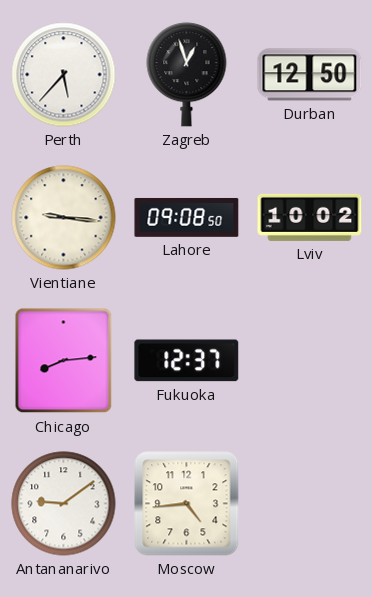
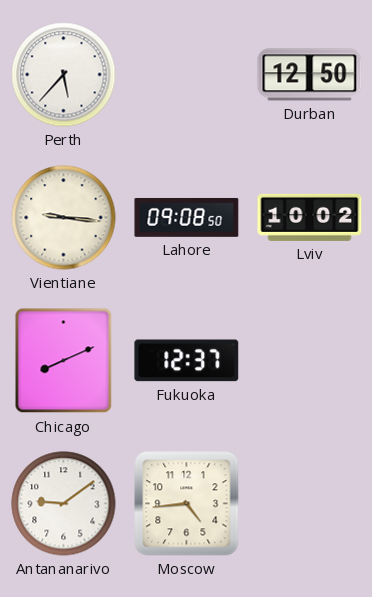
Zagreb: 12:57 -> none (187, 75)
Chicago: 8:14 -> 8:11 (64, 361)
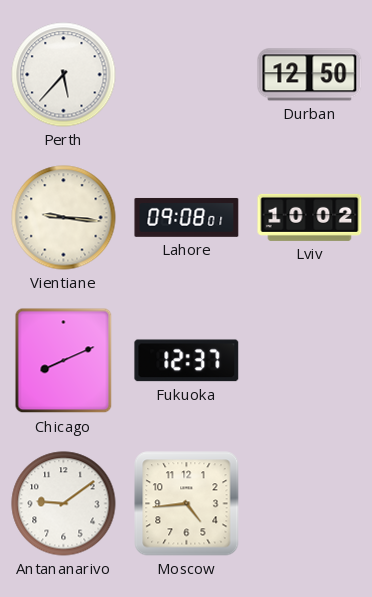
Lahore: 09:08:50 -> 09:08:01 (187, 217)
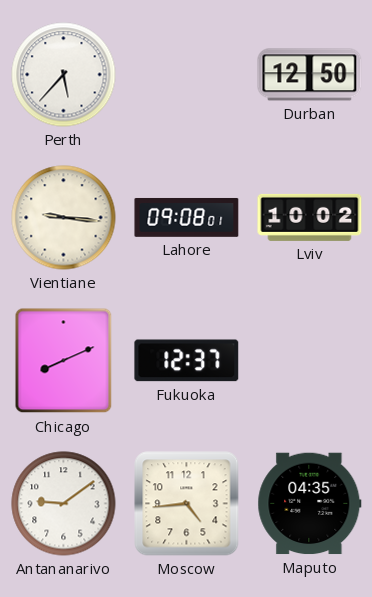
Maputo: none -> 04:35 (310, 504)
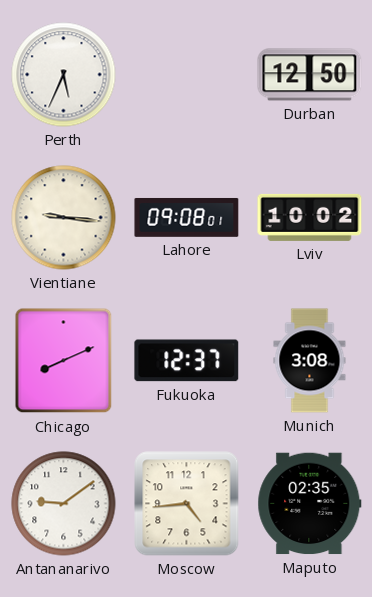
Perth: 5:37 -> 5:34 (64, 75)
Munich: none -> 3:08 (310, 361)
Maputo: 04:35 -> 02:35 (310, 504)
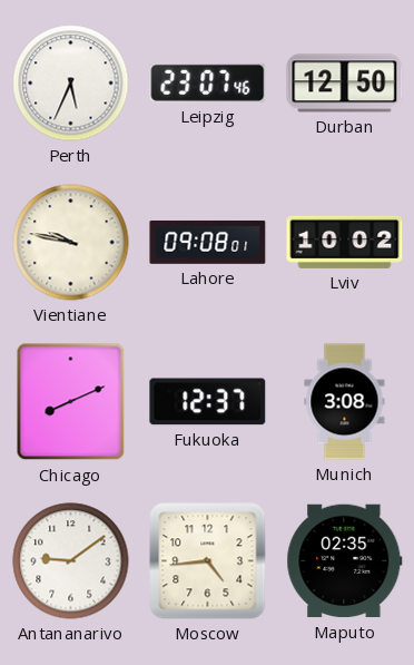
Leipzig: none -> 23:07 (208, 82)
Vientiane: 9:16 -> 9:47 (71, 243)
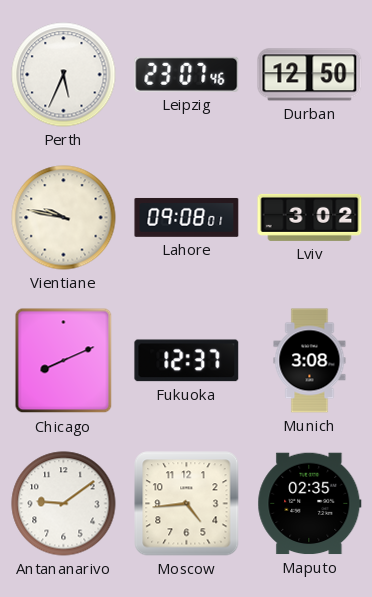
Lviv: 10:02 -> 3:02 (310, 217)
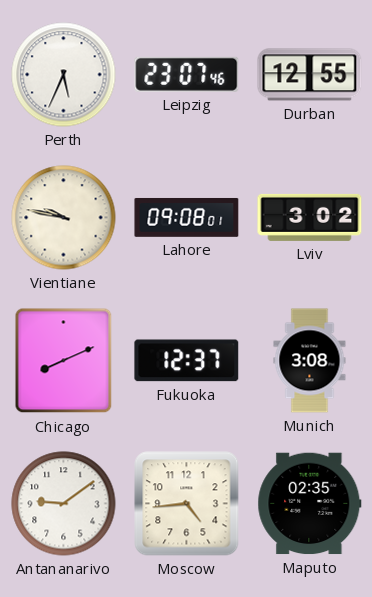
Durban: 12:50 -> 12:55 (310, 75)
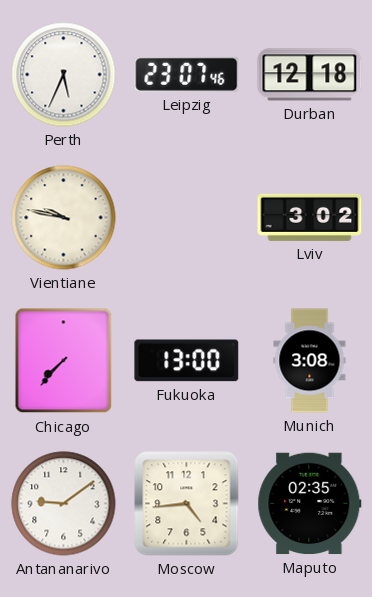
Durban: 12:55 -> 12:18 (310, 75)
Lahore: 09:08 -> none (187, 217)
Chicago: 8:11 -> 7:37 (64, 361)
Fukuoka: 12:37 -> 13:00 (187, 361)
